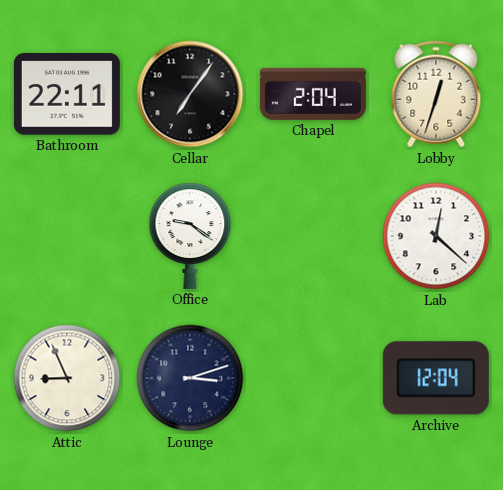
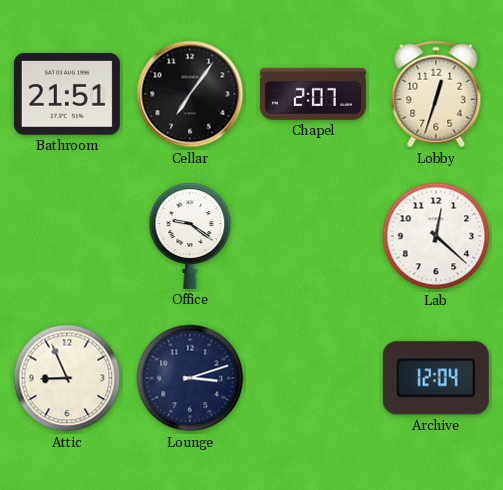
Bathroom: 22:11 -> 21:51 (67, 94)
Chapel: 2:04 -> 2:07 (313, 94)
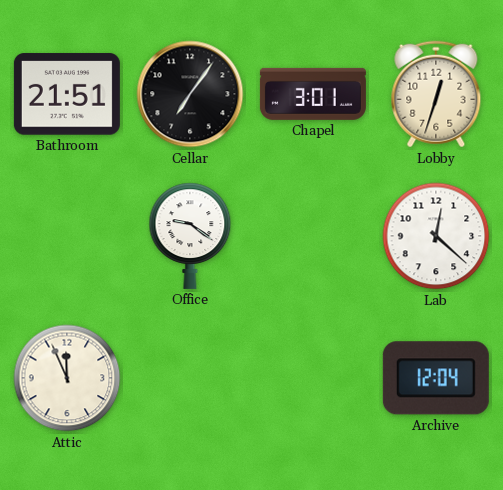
Chapel: 2:07 -> 3:01 (313, 94)
Attic: 8:56 -> 11:56 (67, 378)
Lounge: 3:12 -> none (190, 378)
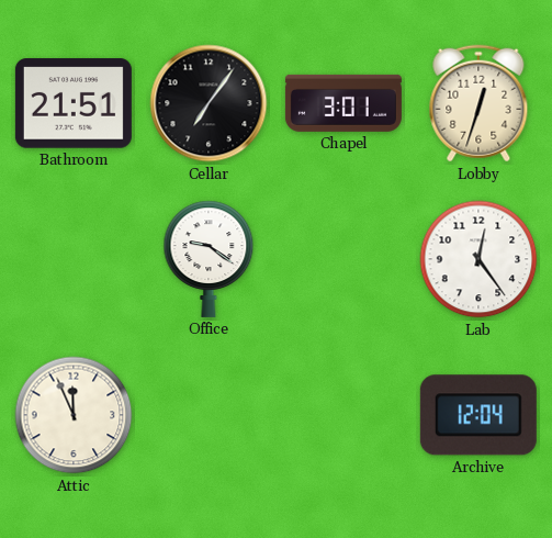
Lab: 12:22 -> 12:24 (478, 259)
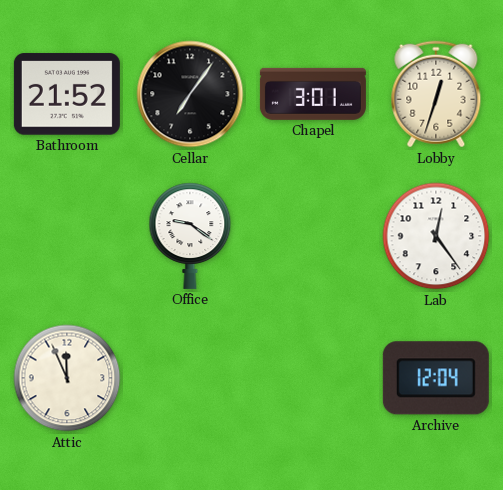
Bathroom: 21:51 -> 21:52 (67, 94)
